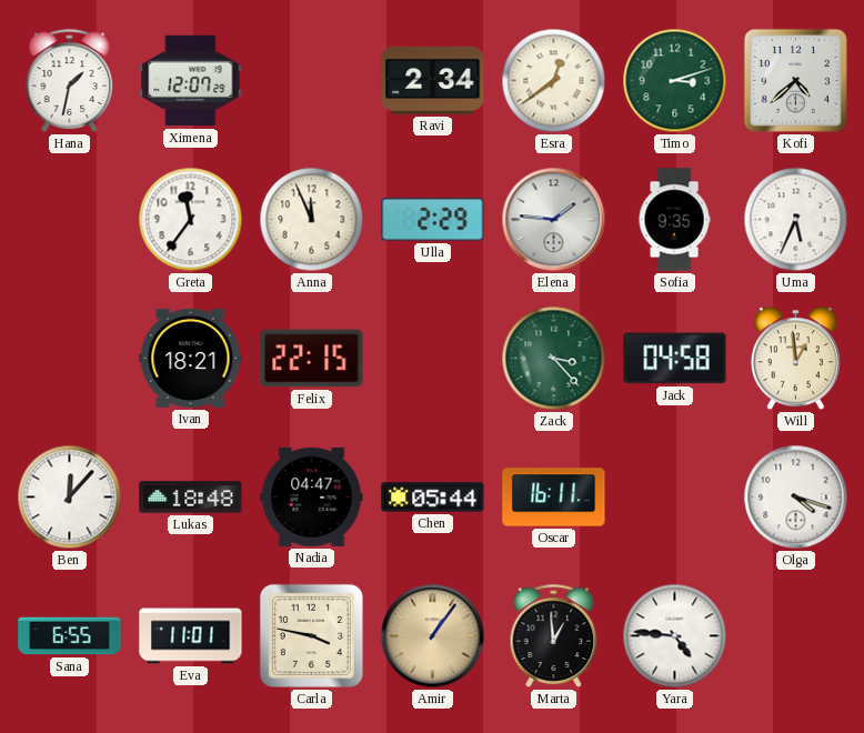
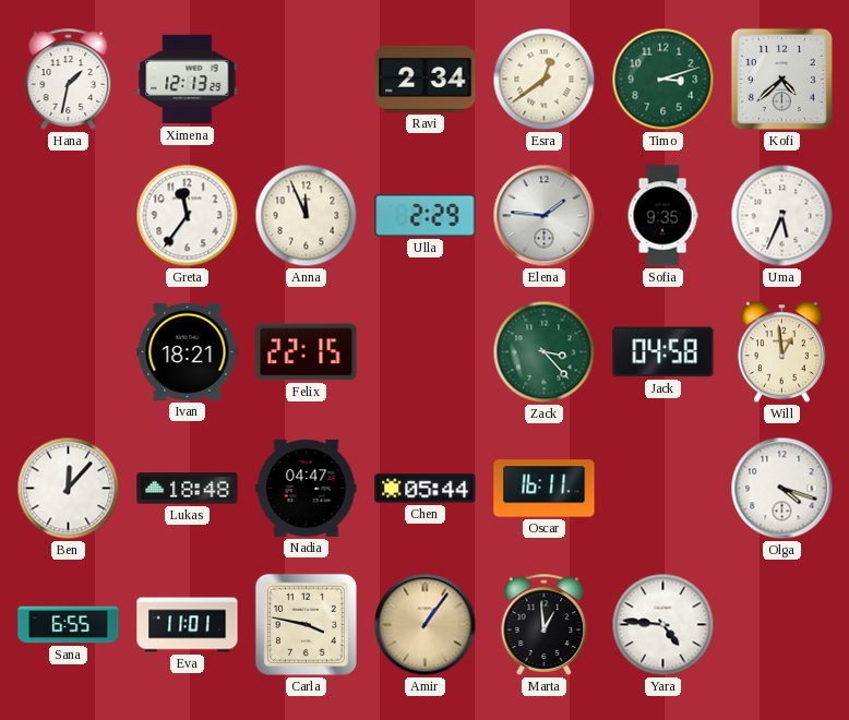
Ximena: 12:07 -> 12:13 (188, 80)
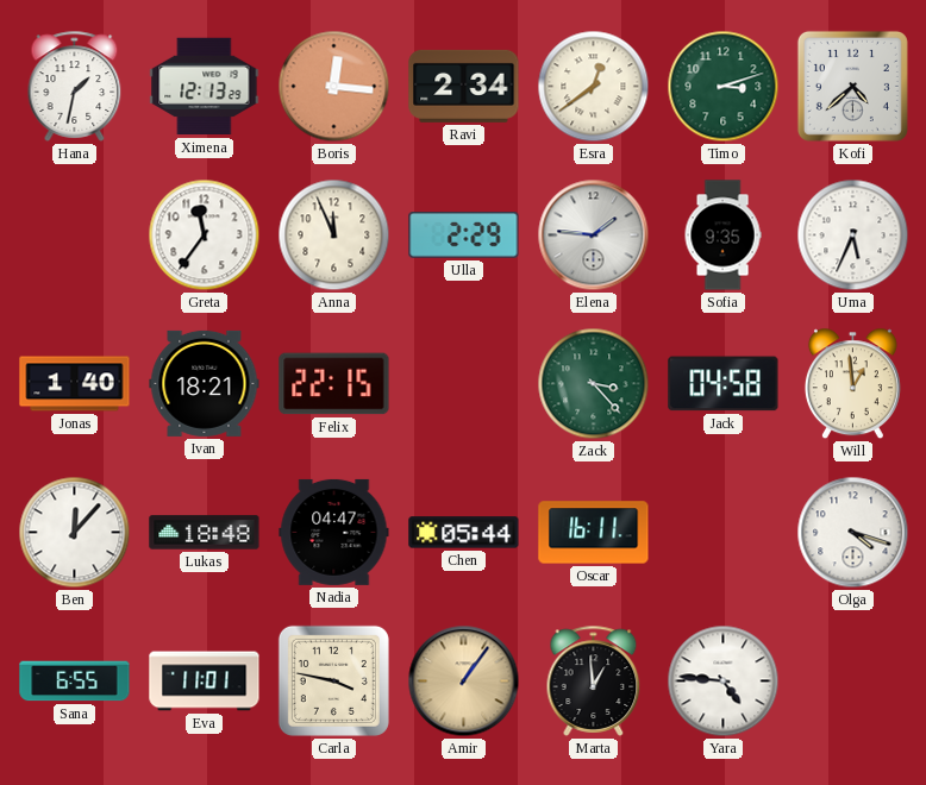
Boris: none -> 12:16 (334, 87)
Jonas: none -> 1:40 (75, 384)
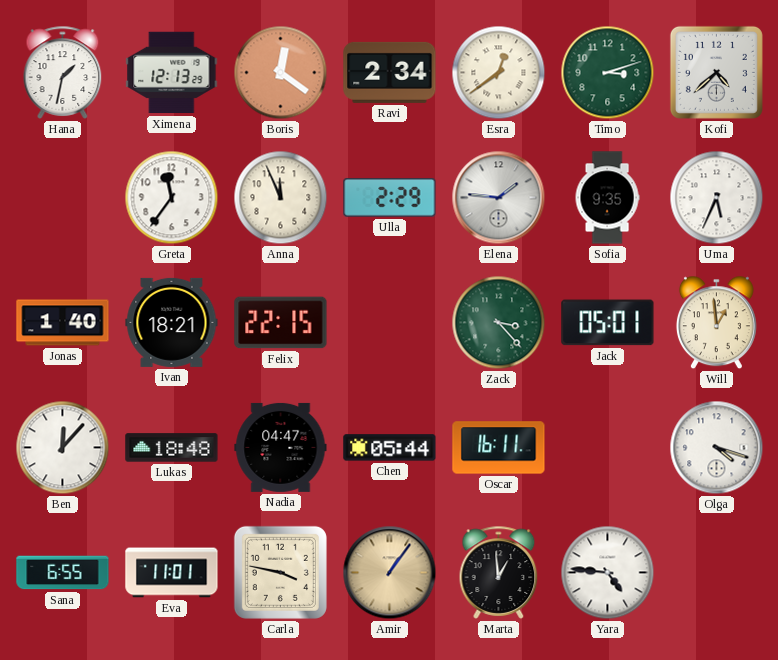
Boris: 12:16 -> 12:21 (281, 73)
Jack: 04:58 -> 05:01 (608, 323)
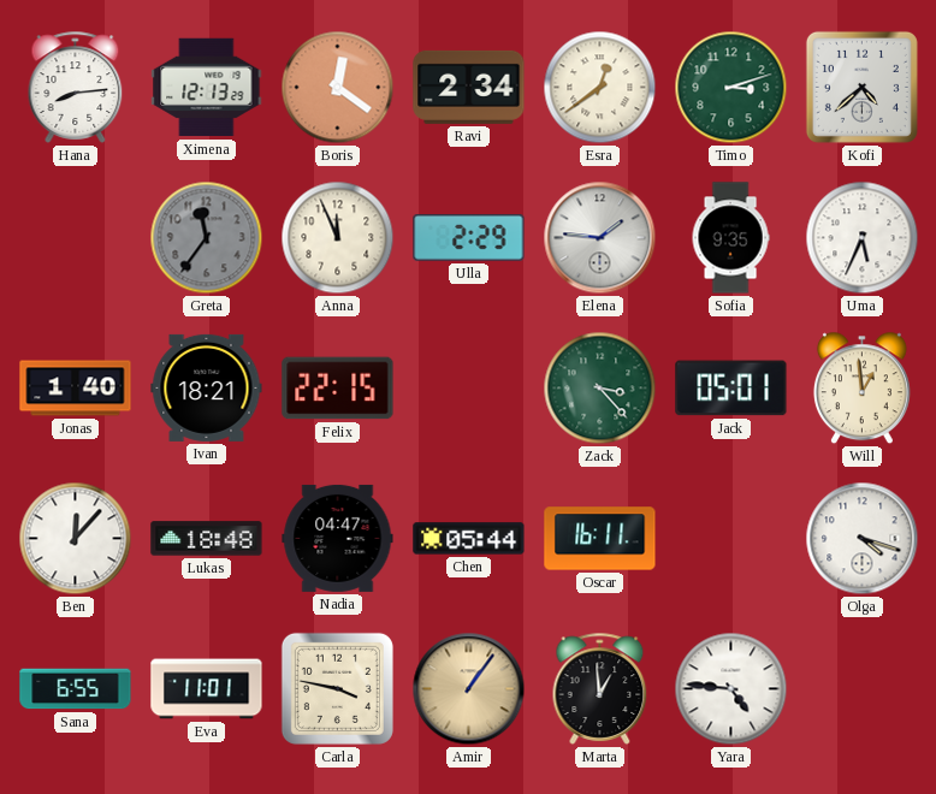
Hana: 1:32 -> 8:14 (76, 87)
Greta dial: white -> grey (207, 238)
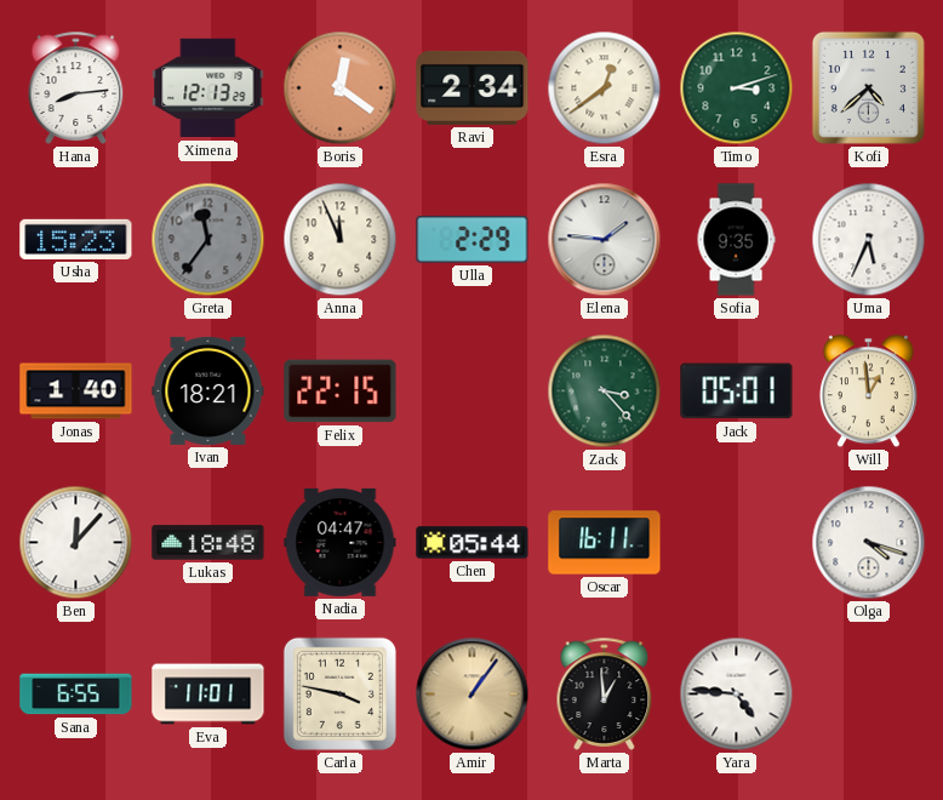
Usha: none -> 15:23 (76, 239)
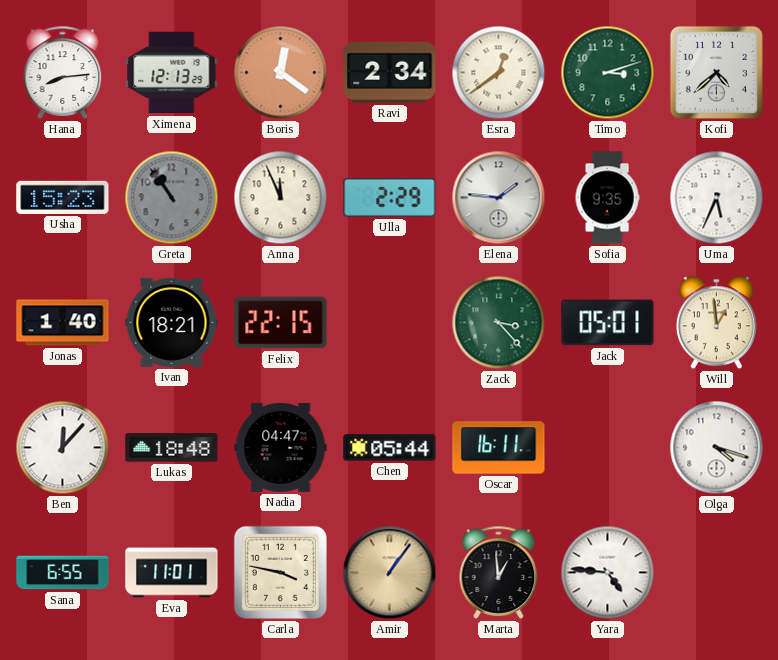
Greta: 11:36 -> 10:54 (172, 198)
